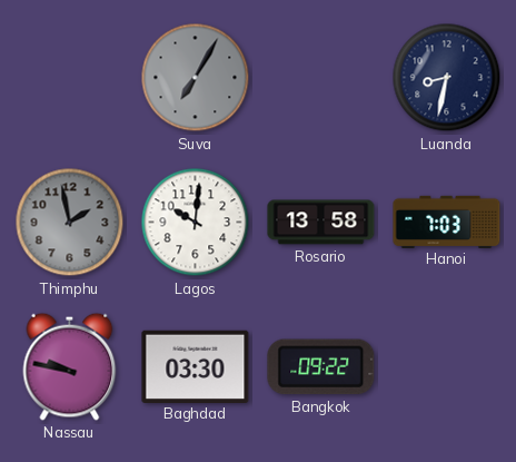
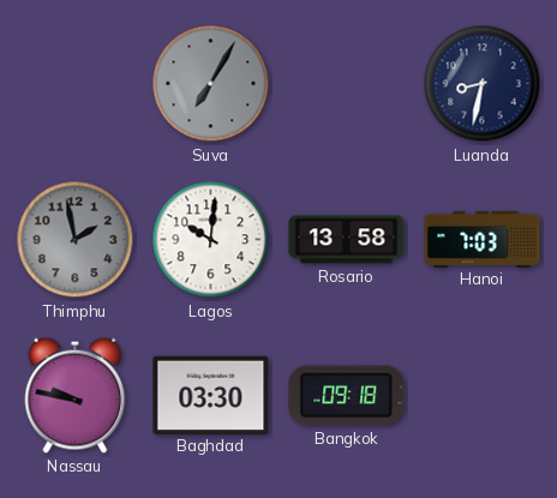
Bangkok: 09:22 -> 09:18 (347, 396)
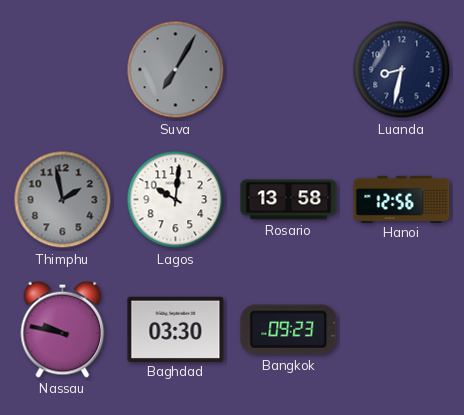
Hanoi: 7:03 -> 12:56 (402, 199)
Bangkok: 09:18 -> 09:23 (289, 330)
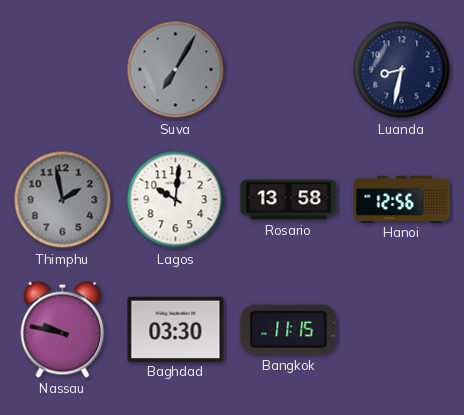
Bangkok: 09:23 -> 11:15 (289, 330)
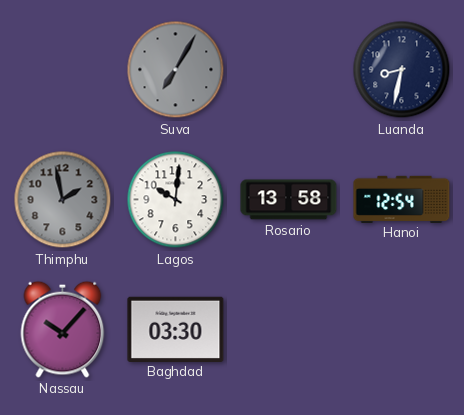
Hanoi: 12:56 -> 12:54 (402, 199)
Nassau: 9:47 -> 10:07 (63, 329)
Bangkok: 11:15 -> none (289, 330)
